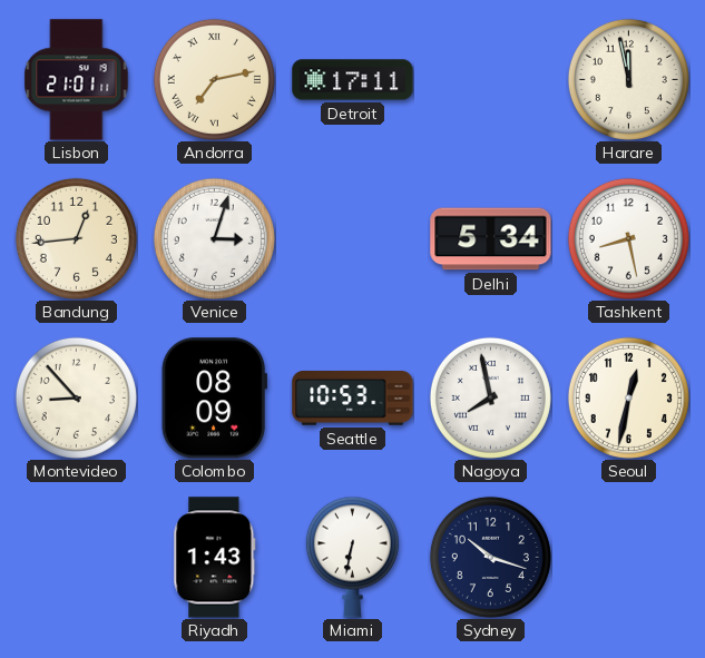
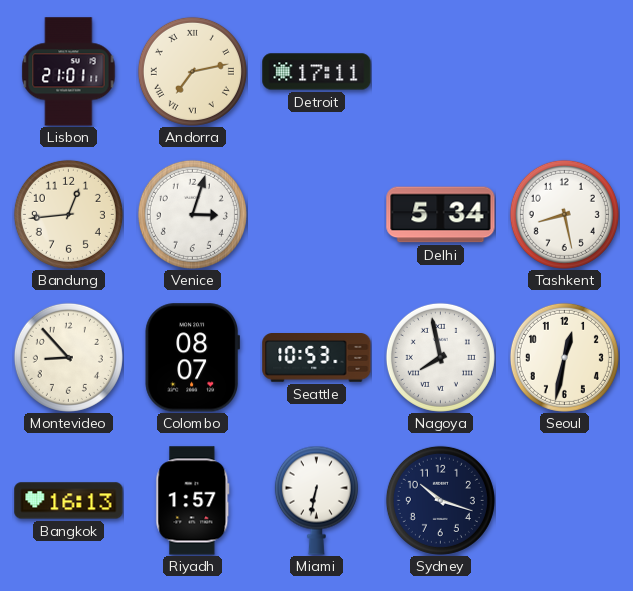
Harare: 11:58 -> none (628, 79)
Colombo: 08:09 -> 08:07 (192, 358)
Bangkok: none -> 16:13 (69, 501)
Riyadh: 1:43 -> 1:57 (193, 501)
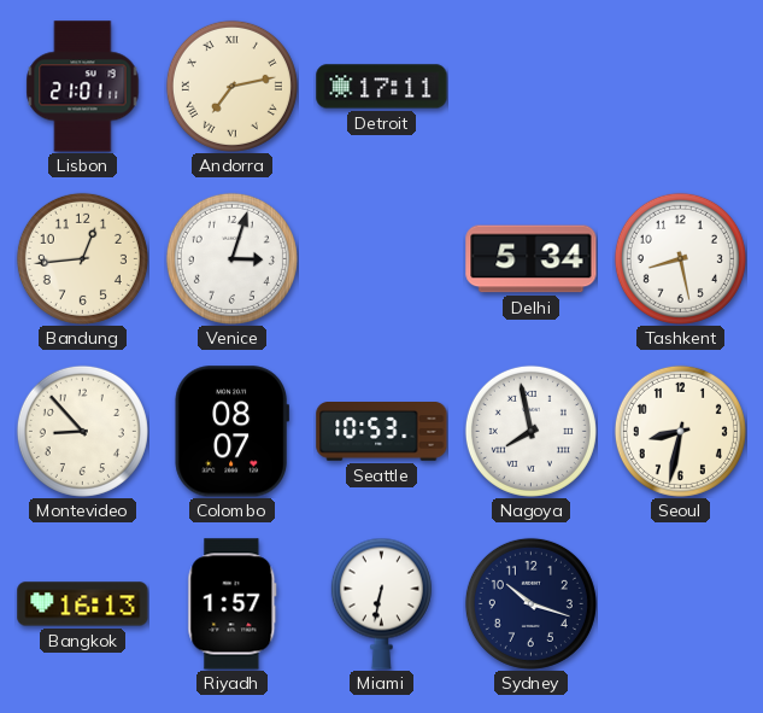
Seoul: 12:32 -> 8:32 (680, 431)
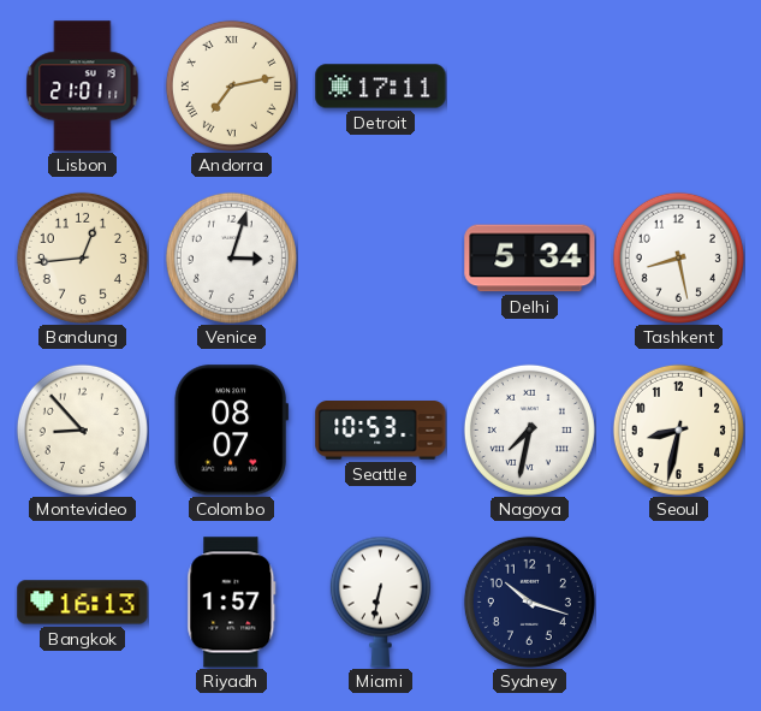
Nagoya: 7:58 -> 7:32 (529, 429)
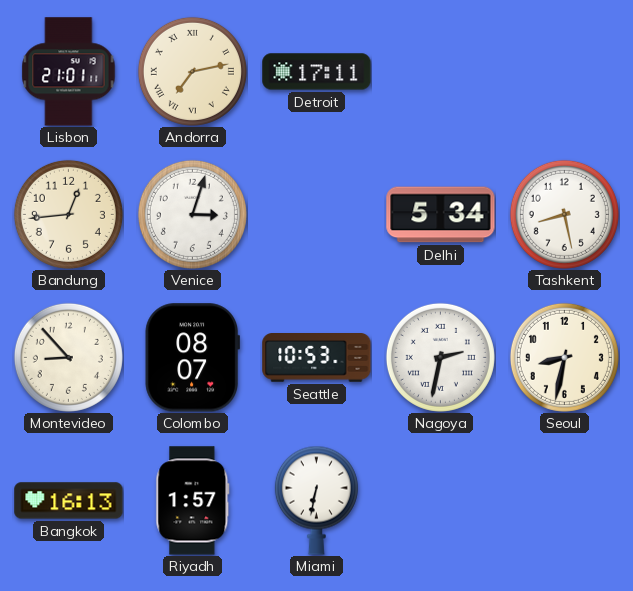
Nagoya: 7:32 -> 2:32 (440, 357)
Sydney: 10:18 -> none (529, 602)
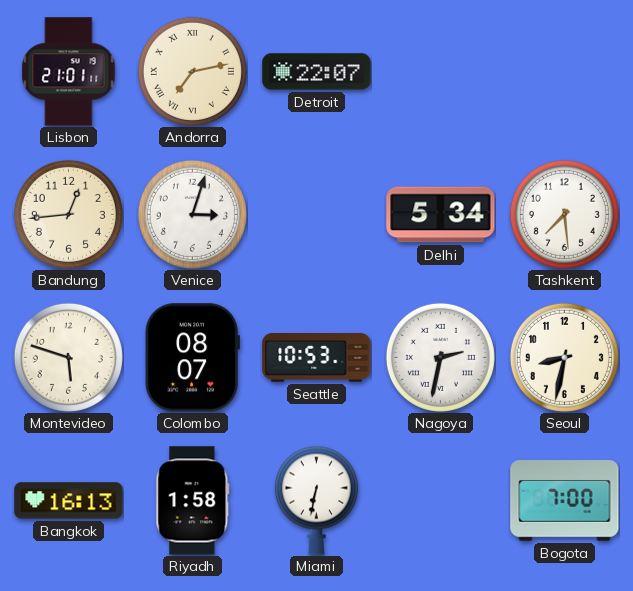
Detroit: 17:11 -> 22:07 (317, 72)
Tashkent: 8:28 -> 7:29 (564, 214)
Montevideo: 8:53 -> 5:48 (68, 357)
Riyadh: 1:57 -> 1:58 (193, 501)
Bogota: none -> 7:00 (565, 501)
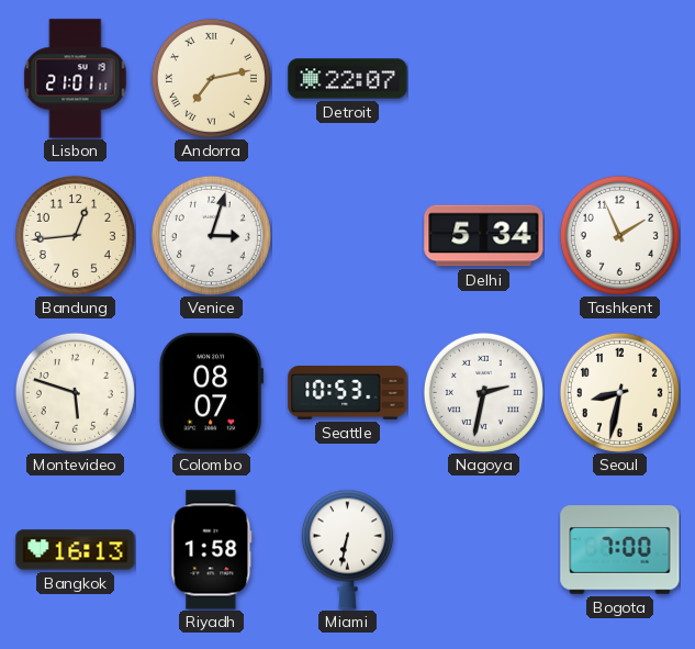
Tashkent: 7:29 -> 1:56 (619, 235)
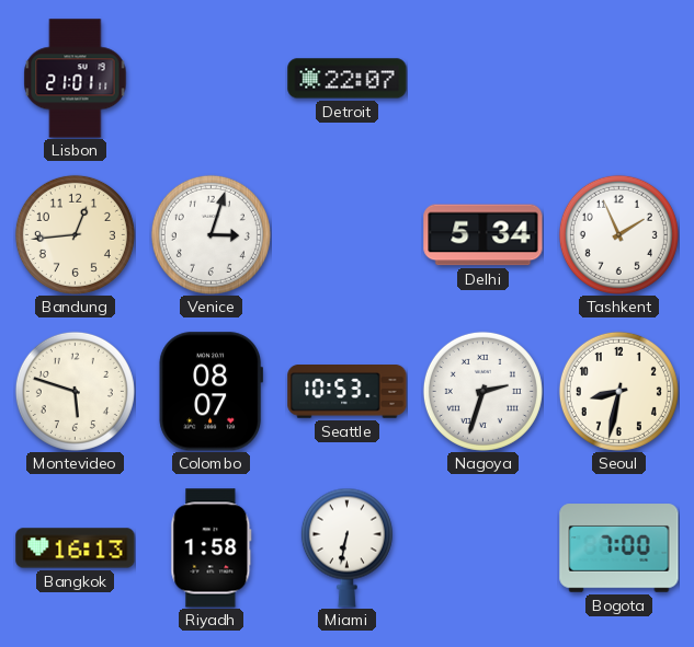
Andorra: 7:13 -> none (211, 78)
Nagoya: 2:32 -> 2:33 (482, 391)
